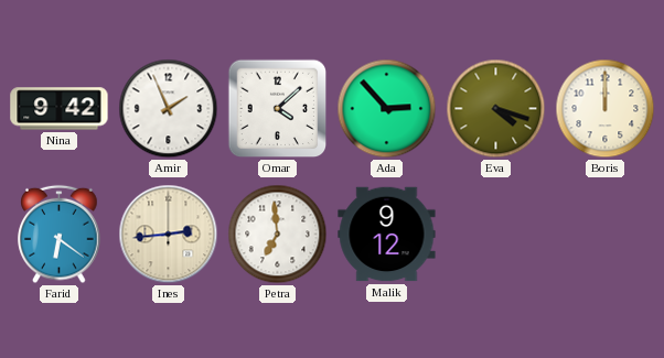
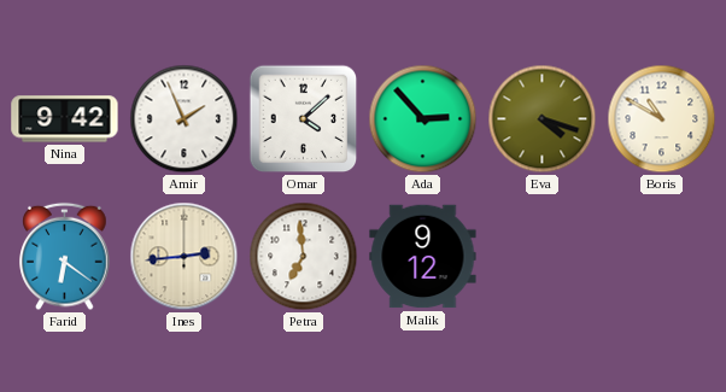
Boris: 12:00 -> 10:50 (662, 119)
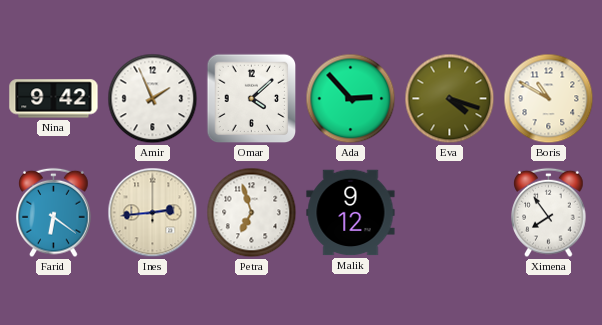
Petra: 6:59 -> 6:57 (252, 213)
Ximena: none -> 7:54 (549, 213)
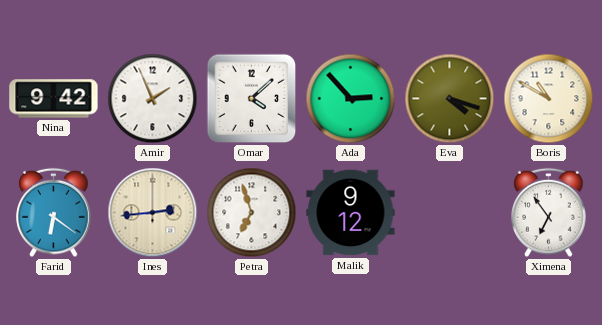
Ximena: 7:54 -> 6:54 (549, 213)
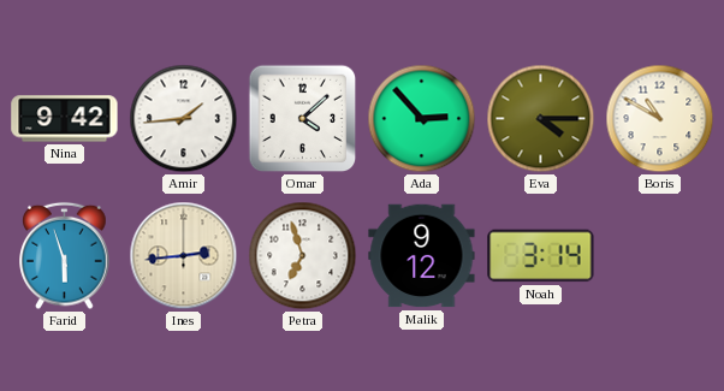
Amir: 1:56 -> 1:44 (184, 119)
Eva: 4:18 -> 4:15 (541, 119)
Farid: 6:21 -> 5:57 (65, 256)
Noah: none -> 3:14 (541, 256)
Ximena: 6:54 -> none (549, 213)
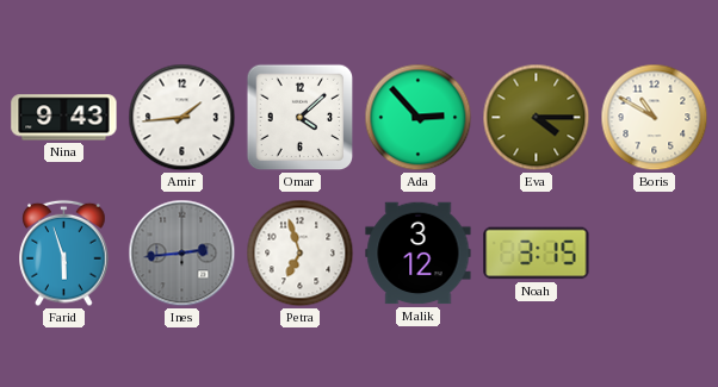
Nina: 9:42 -> 9:43 (64, 118)
Ines dial: cream -> grey (182, 254)
Malik: 9:12 -> 3:12 (419, 254)
Noah: 3:14 -> 3:15 (537, 254)
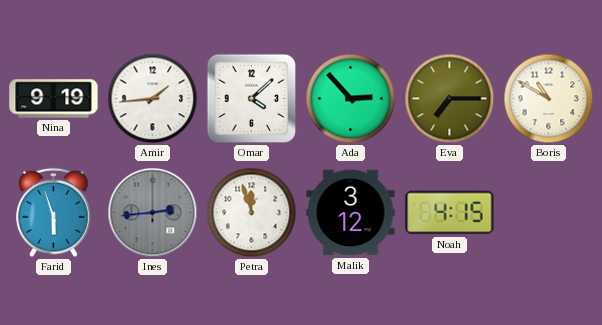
Nina: 9:43 -> 9:19 (54, 99)
Eva: 4:15 -> 7:15 (450, 99)
Petra: 6:57 -> 11:57 (252, 213)
Noah: 3:15 -> 4:15 (450, 213)
